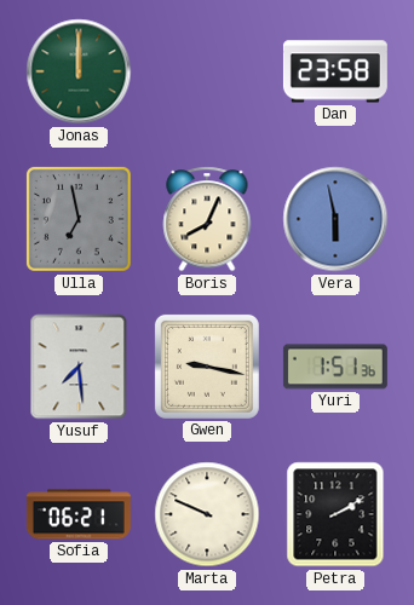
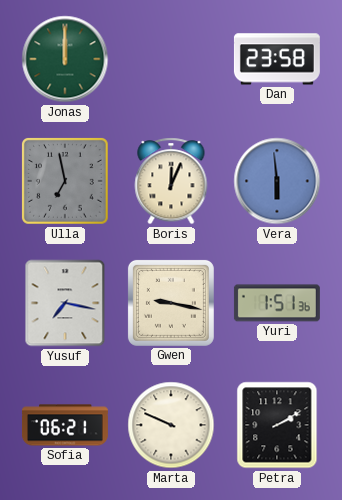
Boris: 8:04 -> 12:04 (171, 181)
Vera: 5:58 -> 5:59 (277, 181)
Yusuf: 7:29 -> 7:17 (65, 303)
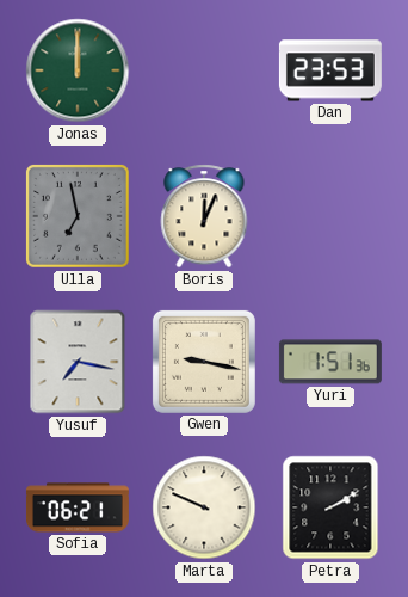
Dan: 23:58 -> 23:53 (330, 70)
Vera: 5:59 -> none (277, 181)
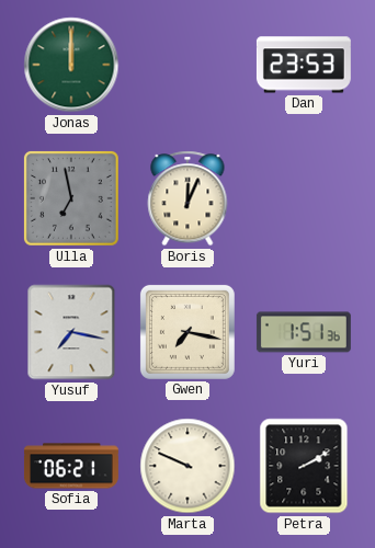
Gwen: 9:17 -> 7:17 (187, 332)
